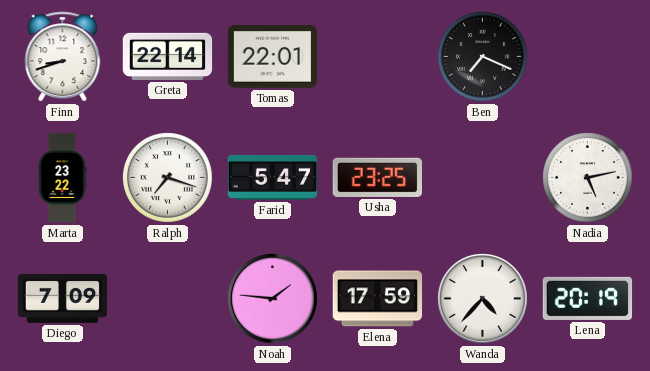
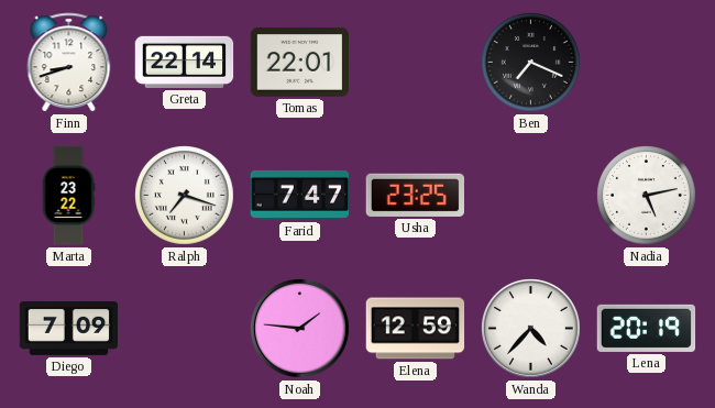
Farid: 5:47 -> 7:47 (300, 195)
Elena: 17:59 -> 12:59 (416, 329)
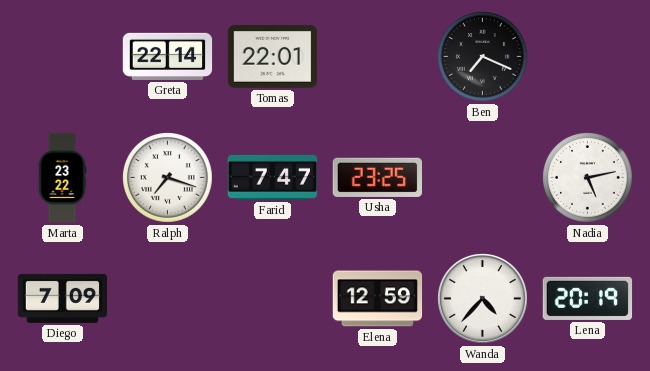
Finn: 8:42 -> none (69, 63)
Noah: 1:46 -> none (300, 329)
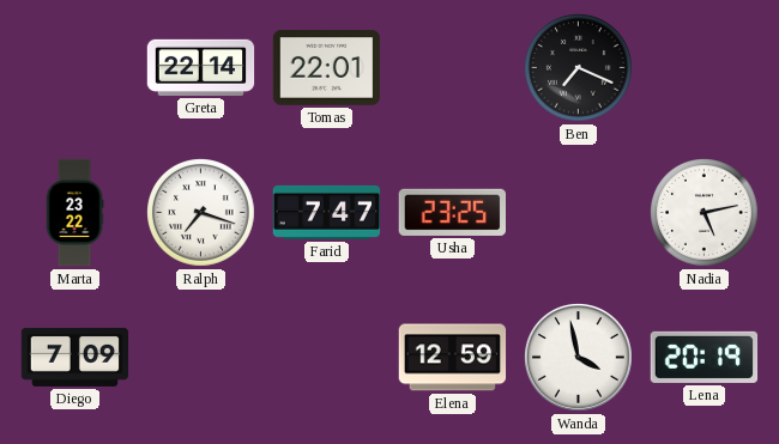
Wanda: 4:37 -> 3:58 (579, 358)
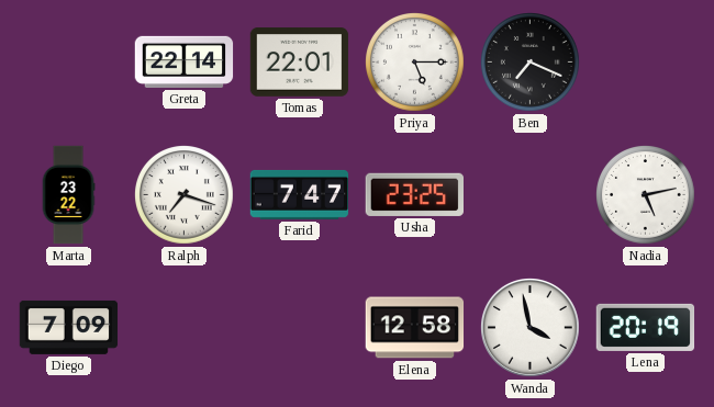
Priya: none -> 5:15 (415, 63)
Elena: 12:59 -> 12:58 (415, 328)
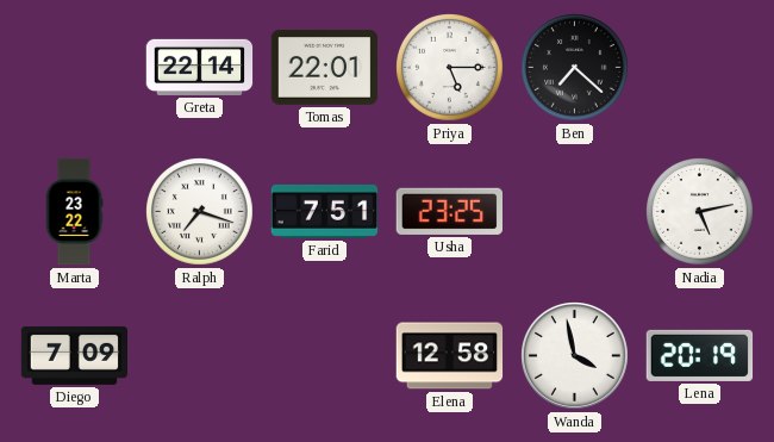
Ben: 7:19 -> 7:22 (575, 68)
Farid: 7:47 -> 7:51 (325, 211)
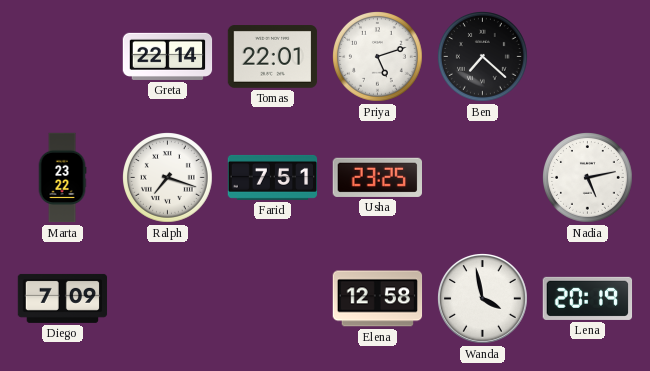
Priya: 5:15 -> 5:12 (378, 57)
